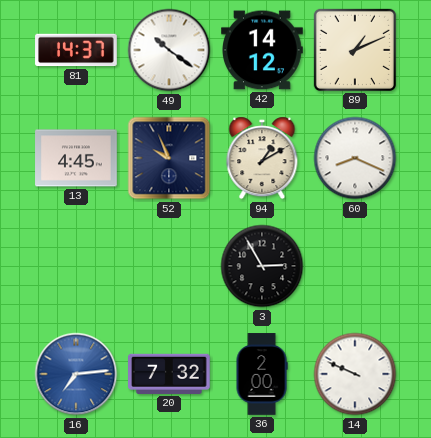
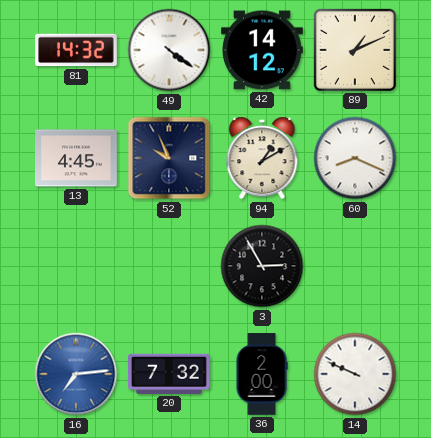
81: 14:37 -> 14:32 (76, 50)
49: 10:21 -> 4:21 (169, 50)
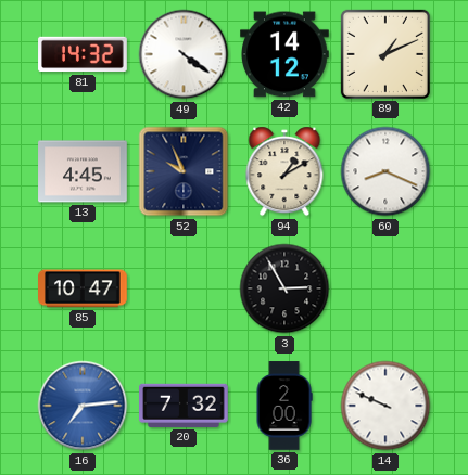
85: none -> 10:47 (84, 288)
